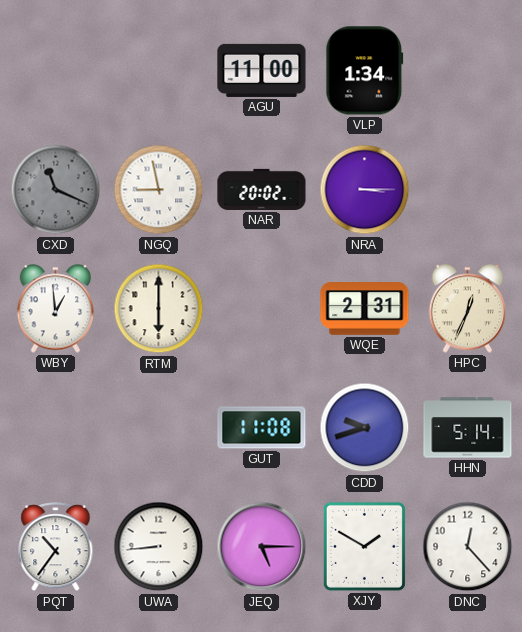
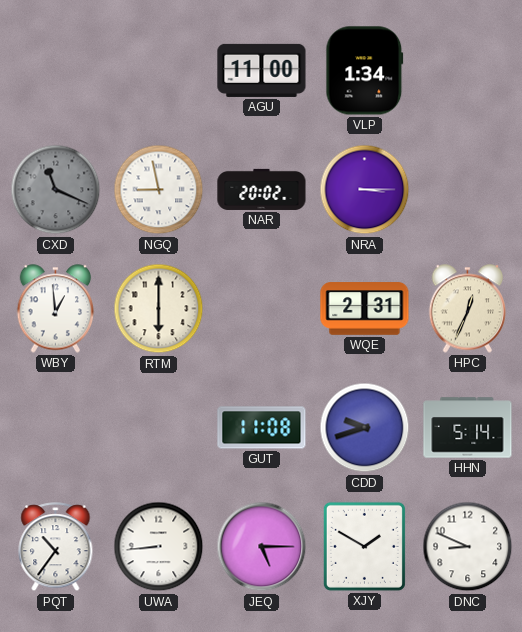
DNC: 12:23 -> 8:49 (468, 547)
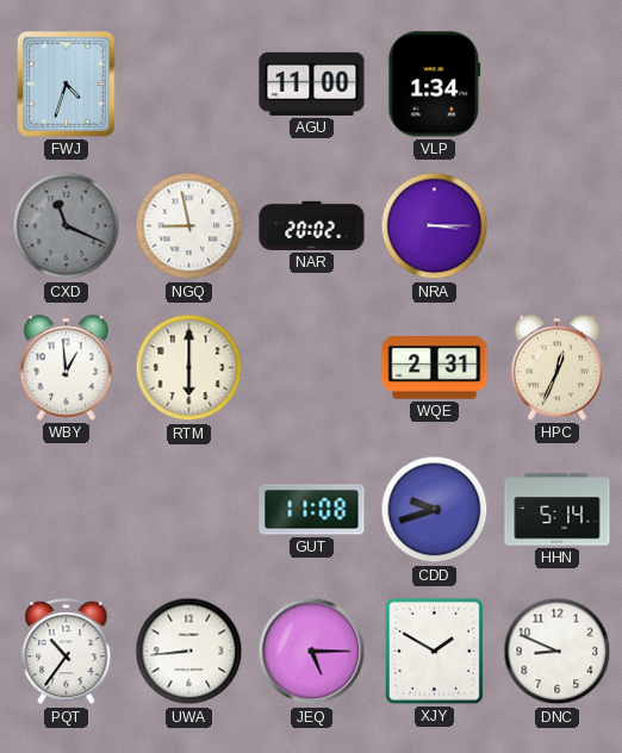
FWJ: none -> 4:33 (67, 85)
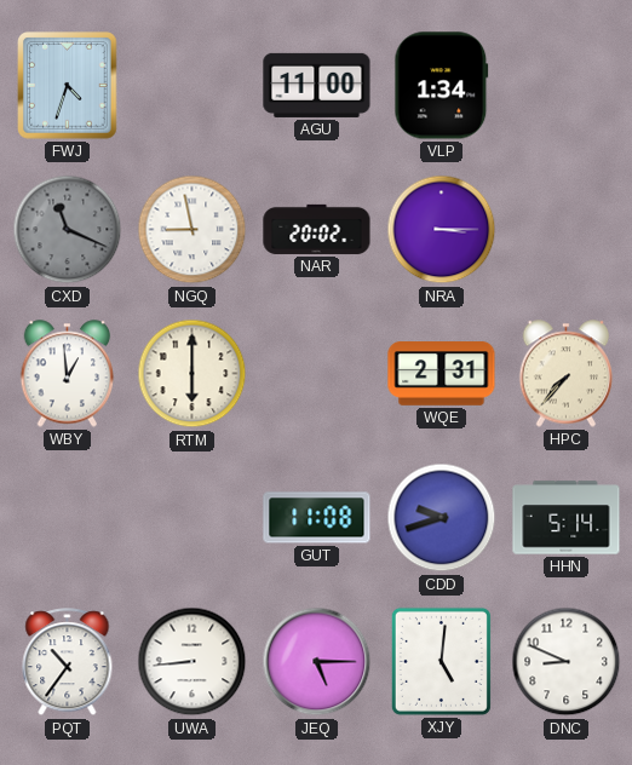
HPC: 12:34 -> 7:37 (567, 374)
XJY: 1:50 -> 5:01 (441, 661)
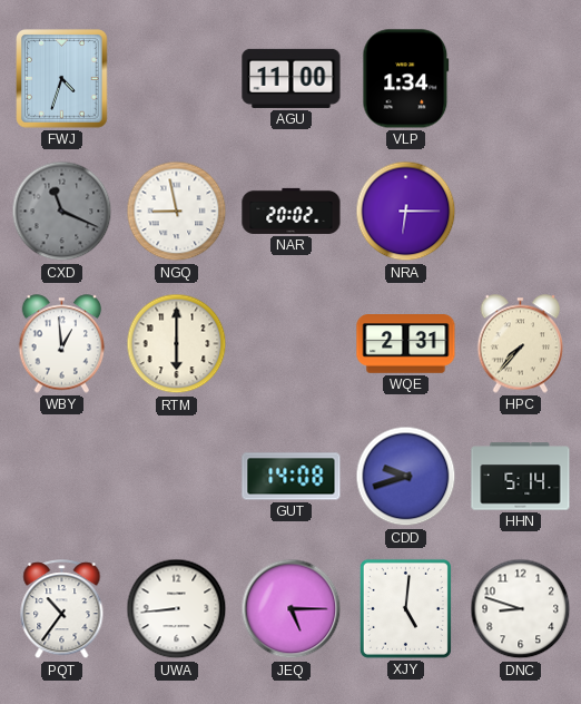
NRA: 3:15 -> 6:15 (406, 212)
GUT: 11:08 -> 14:08 (292, 477)
DNC: 8:49 -> 8:48 (521, 609)
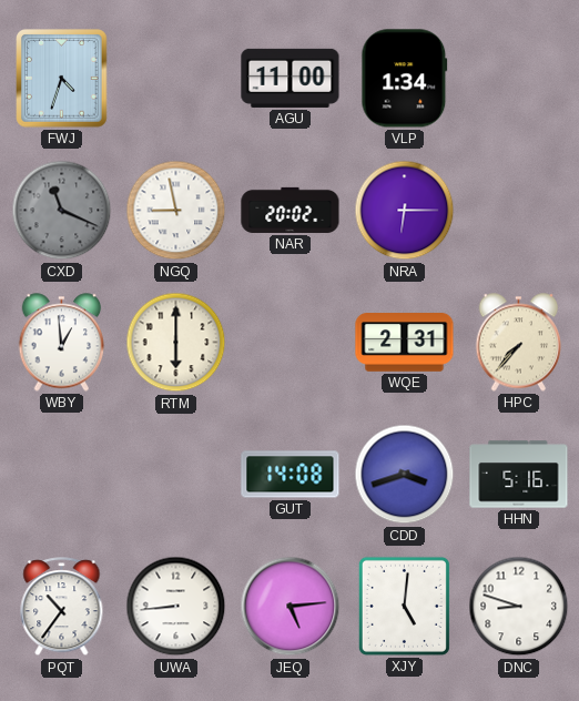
CDD: 9:42 -> 3:42 (405, 475)
HHN: 5:14 -> 5:16 (519, 475)
JEQ: 5:15 -> 5:14 (291, 607)
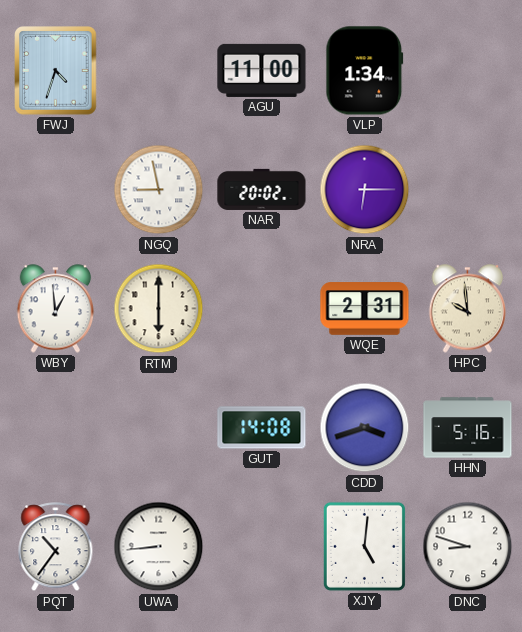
CXD: 11:19 -> none (62, 211)
HPC: 7:37 -> 9:59 (468, 309)
JEQ: 5:14 -> none (291, 607)
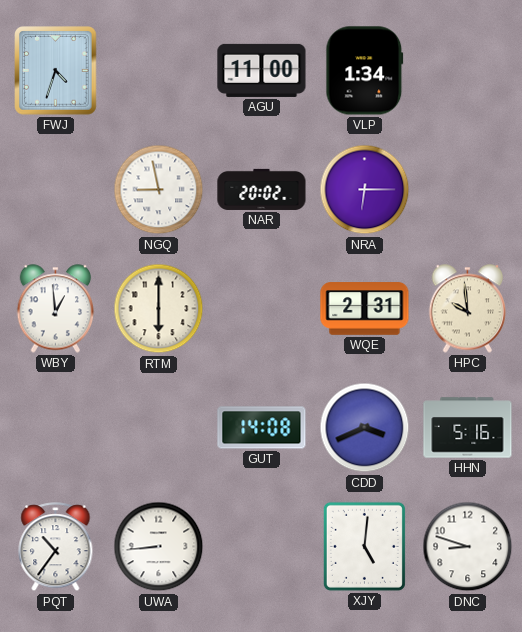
CDD: 3:42 -> 3:41 (365, 428)
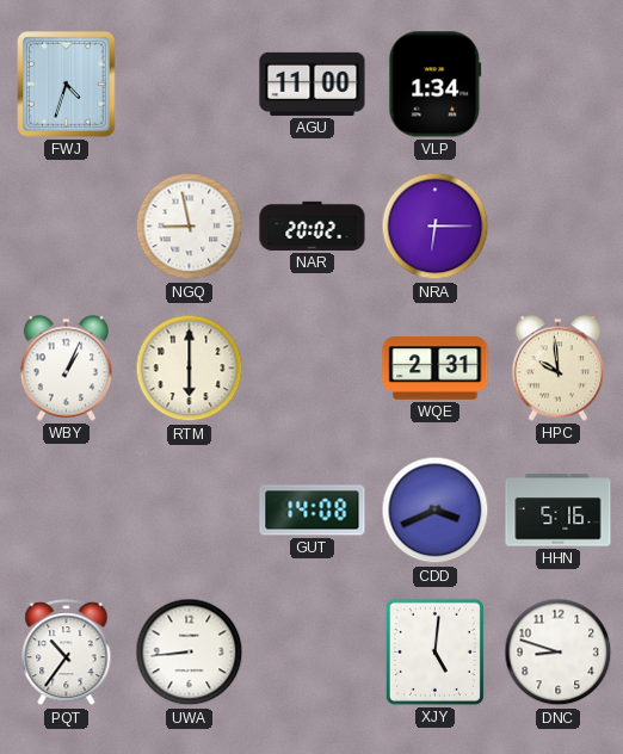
WBY: 12:59 -> 1:04 (67, 369)
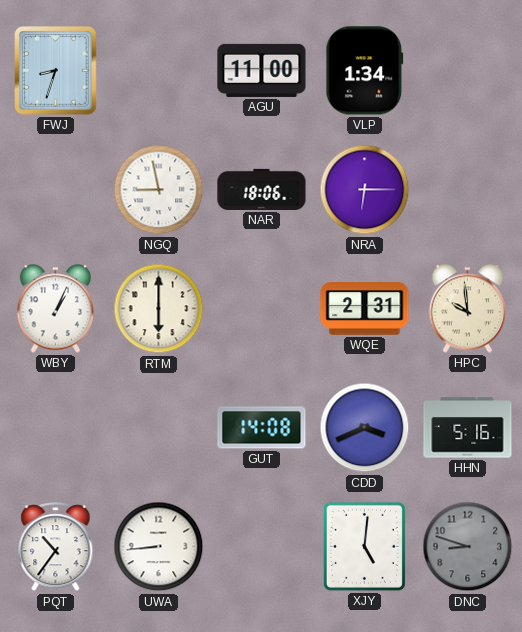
FWJ: 4:33 -> 8:33 (56, 71)
NAR: 20:02 -> 18:06 (262, 189)
DNC dial: white -> grey (468, 547)
